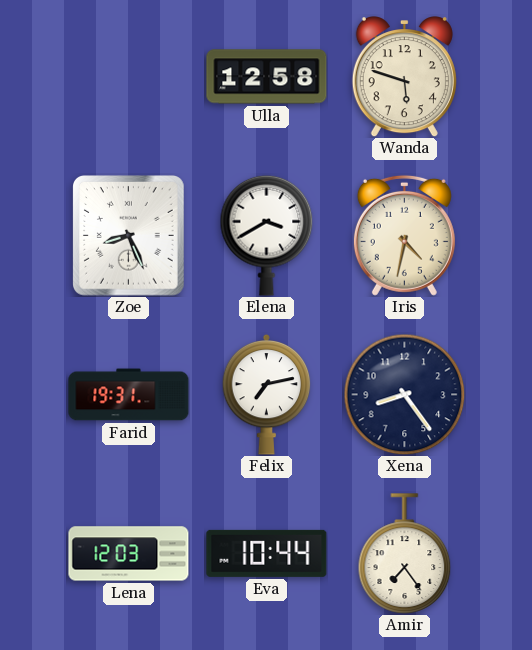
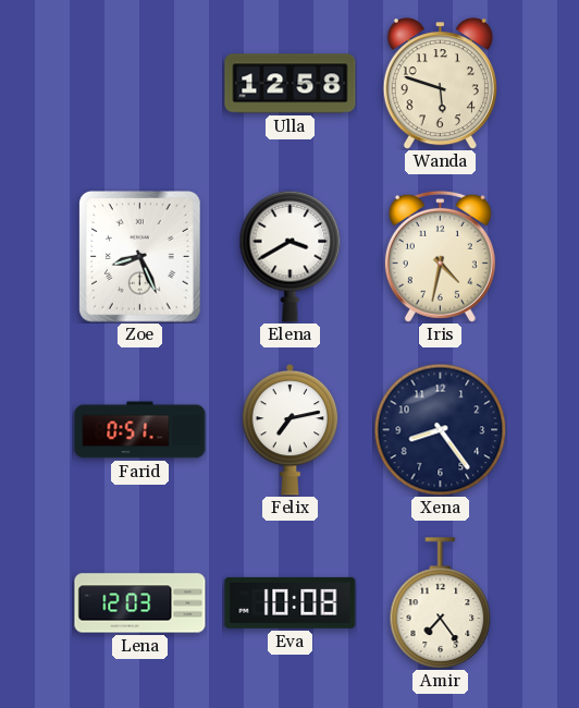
Farid: 19:31 -> 0:51 (140, 430)
Eva: 10:44 -> 10:08 (291, 602)
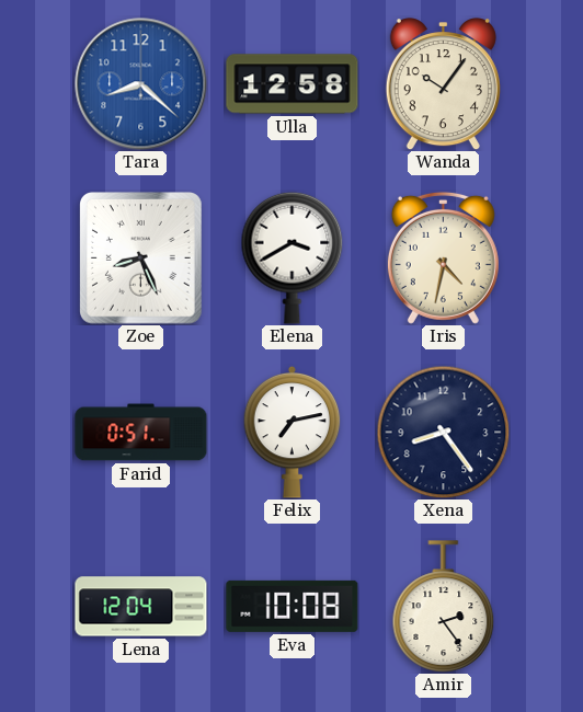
Tara: none -> 8:22 (141, 84)
Wanda: 5:48 -> 10:06 (443, 84)
Lena: 12:03 -> 12:04 (141, 607)
Amir: 7:24 -> 2:24 (444, 607)
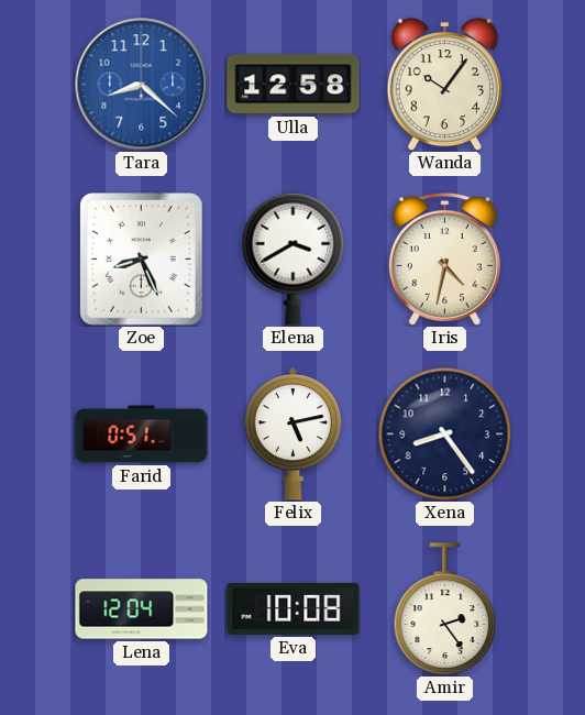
Felix: 7:13 -> 5:13 (294, 433)
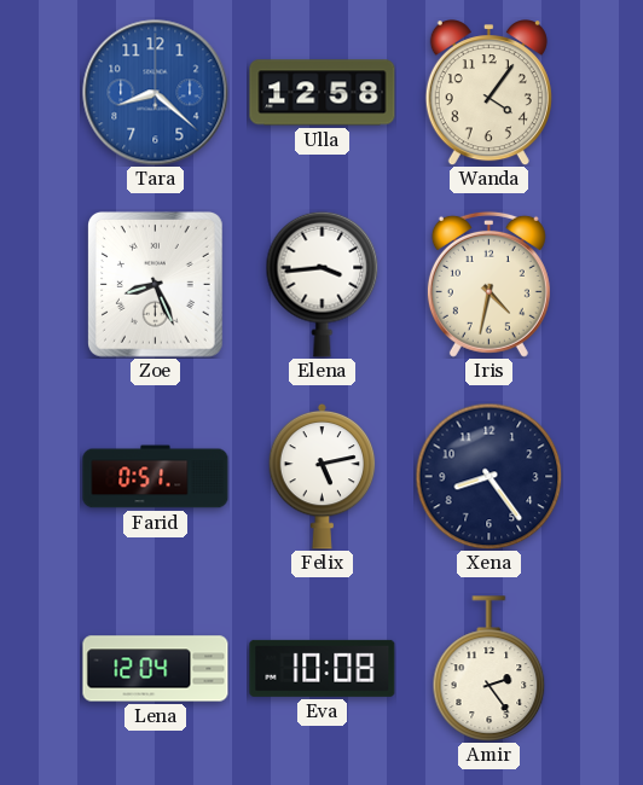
Wanda: 10:06 -> 4:06 (488, 93)
Elena: 3:40 -> 3:44 (323, 284)
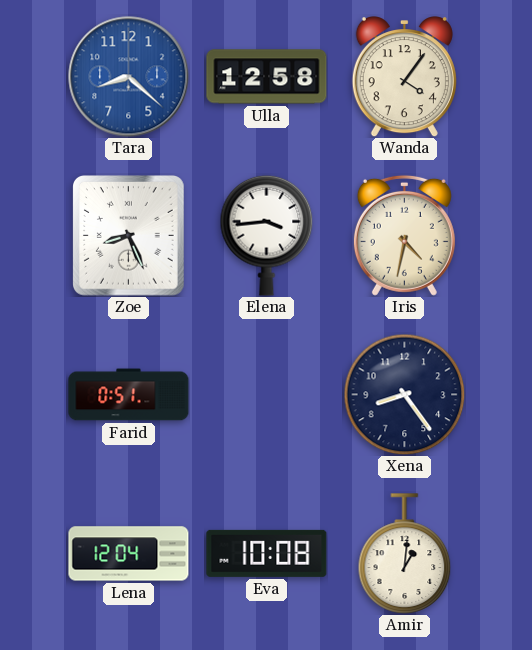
Felix: 5:13 -> none (323, 476)
Amir: 2:24 -> 1:01 (405, 554)
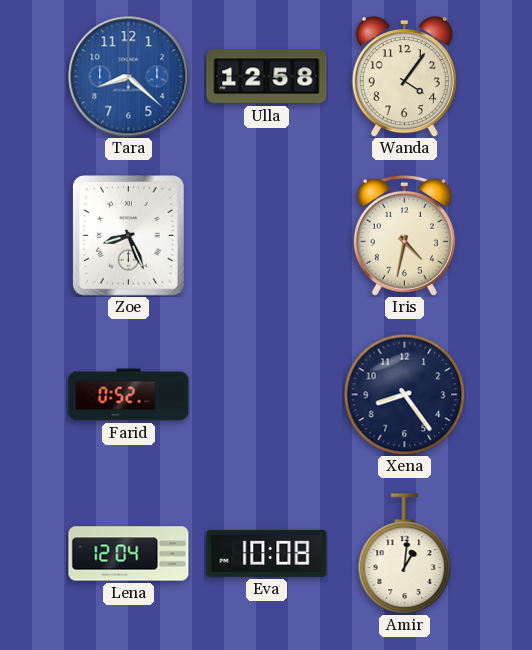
Elena: 3:44 -> none (267, 235)
Farid: 0:51 -> 0:52 (129, 395)
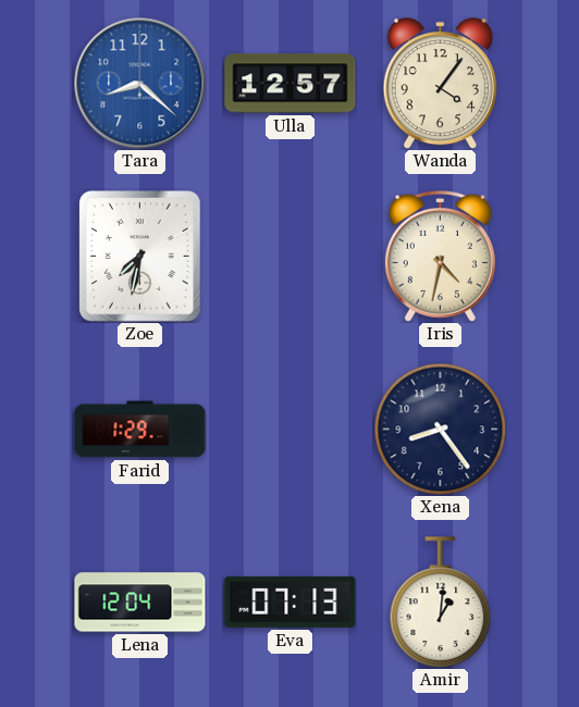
Ulla: 12:58 -> 12:57 (291, 84)
Zoe: 8:26 -> 7:32 (140, 257)
Farid: 0:52 -> 1:29 (140, 430)
Eva: 10:08 -> 07:13 (291, 601)
